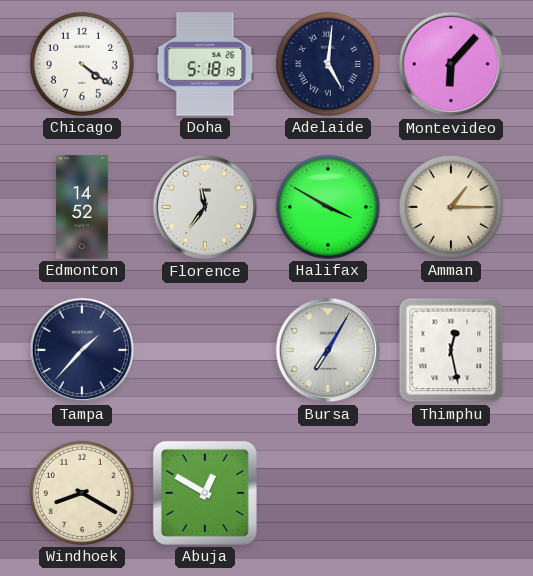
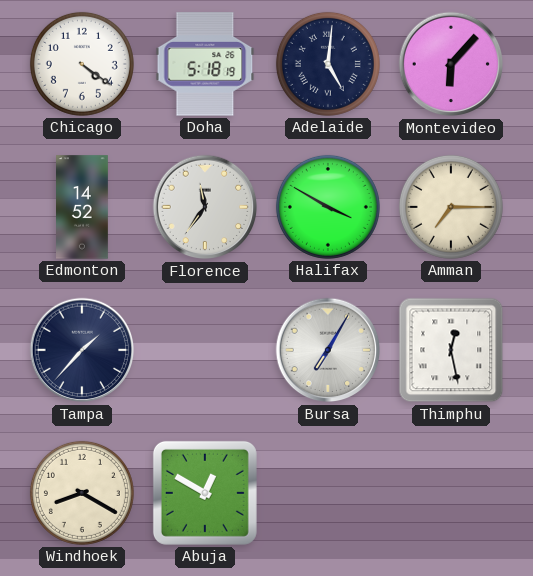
Amman: 1:15 -> 7:15 (451, 207)
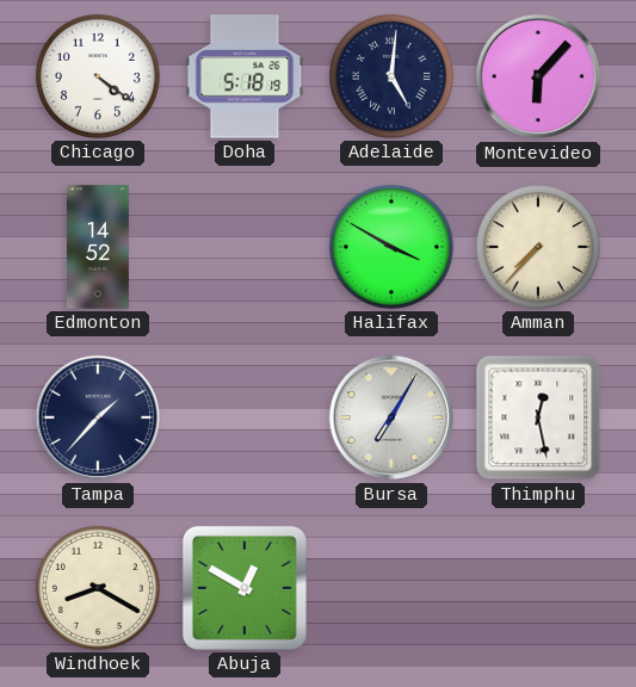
Florence: 11:36 -> none (205, 207)
Amman: 7:15 -> 7:37 (538, 247)
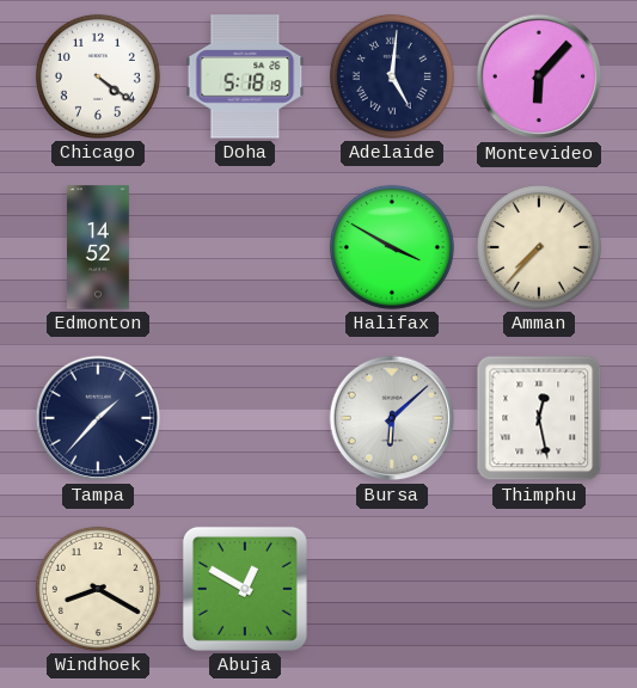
Bursa: 7:05 -> 6:08 (392, 418)
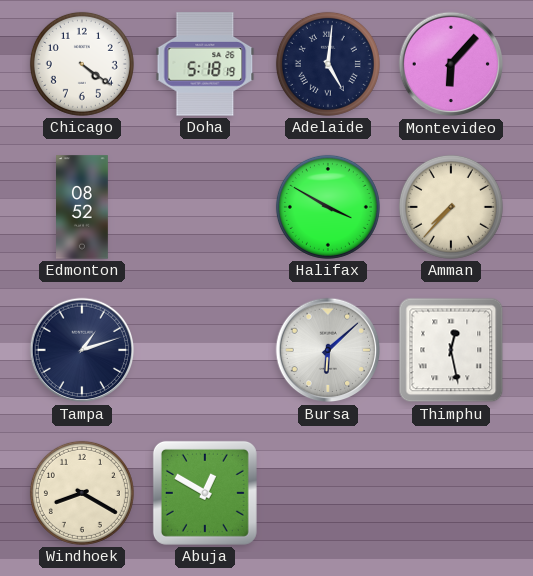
Edmonton: 14:52 -> 08:52 (83, 207)
Tampa: 1:37 -> 1:12 (82, 350)
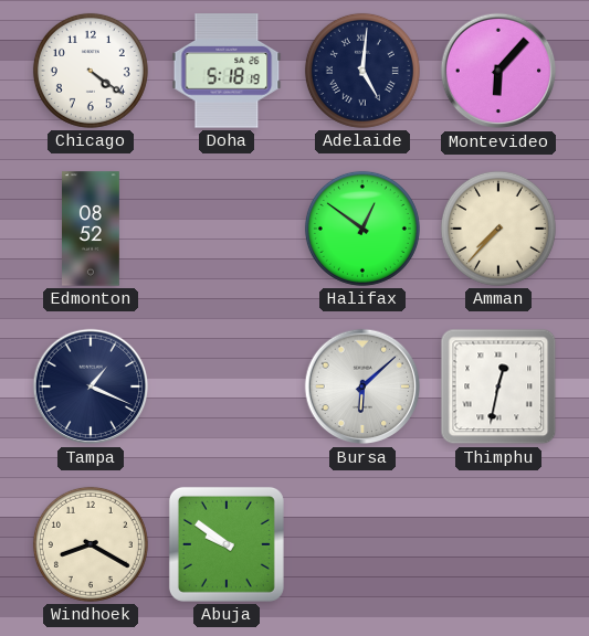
Halifax: 3:50 -> 12:51 (362, 229)
Tampa: 1:12 -> 1:19 (91, 386)
Thimphu: 12:28 -> 12:32 (498, 386)
Abuja: 12:50 -> 9:51 (227, 544)
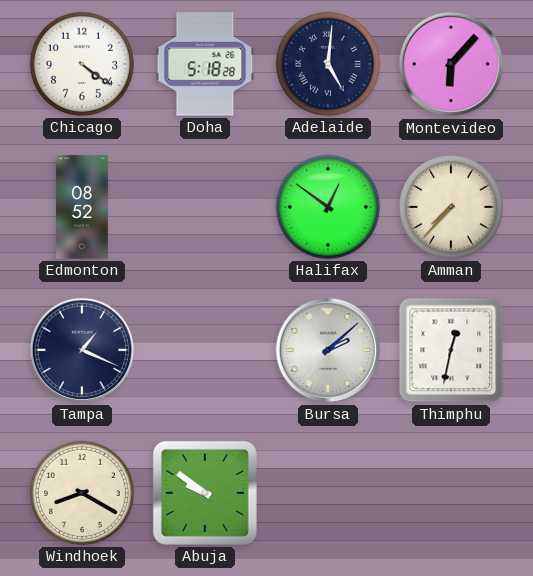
Doha: 5:18:19 -> 5:18:28 (205, 64)
Bursa: 6:08 -> 2:08 (328, 350)
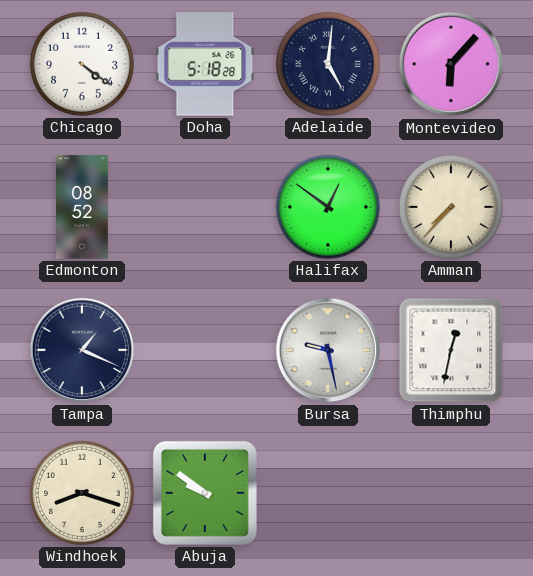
Bursa: 2:08 -> 9:28 (328, 350)
Windhoek: 8:20 -> 8:18 (82, 493)
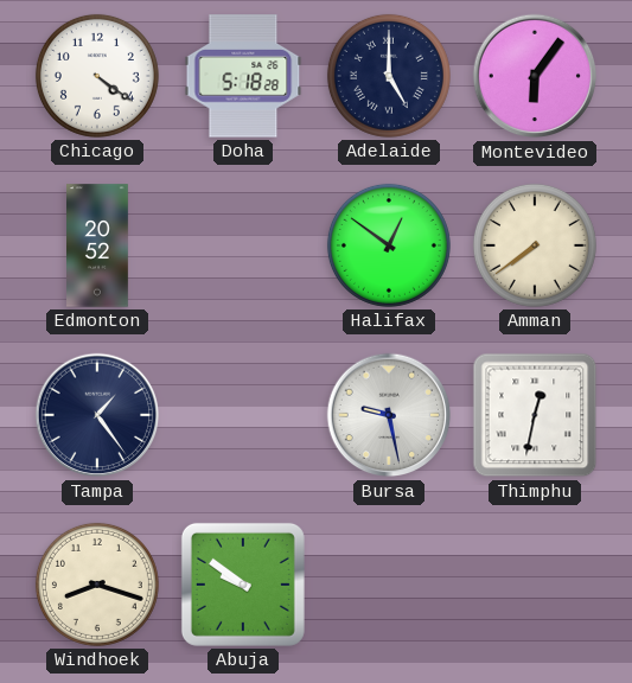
Adelaide: 5:01 -> 5:00 (389, 76)
Montevideo: 6:07 -> 6:06 (535, 76)
Edmonton: 08:52 -> 20:52 (98, 245)
Amman: 7:37 -> 7:39 (535, 245)
Tampa: 1:19 -> 1:24 (97, 415)
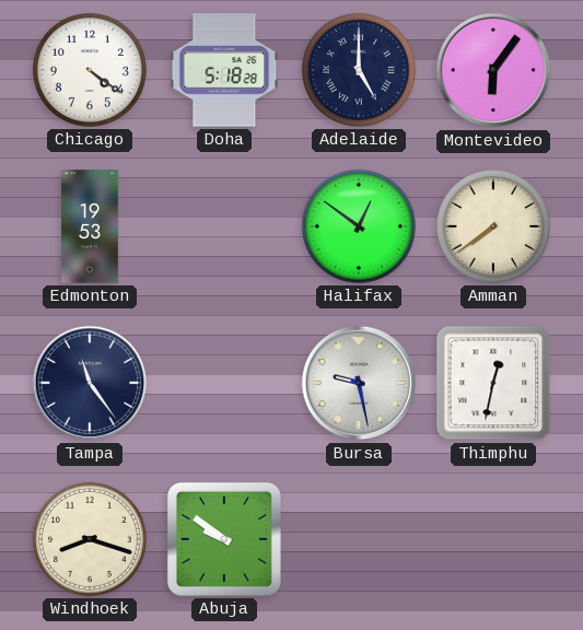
Edmonton: 20:52 -> 19:53 (91, 226)
Tampa: 1:24 -> 11:24 (90, 383)
